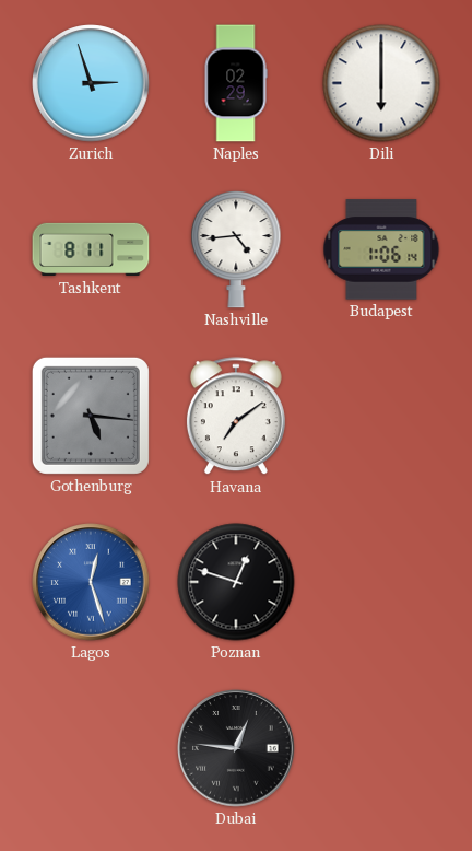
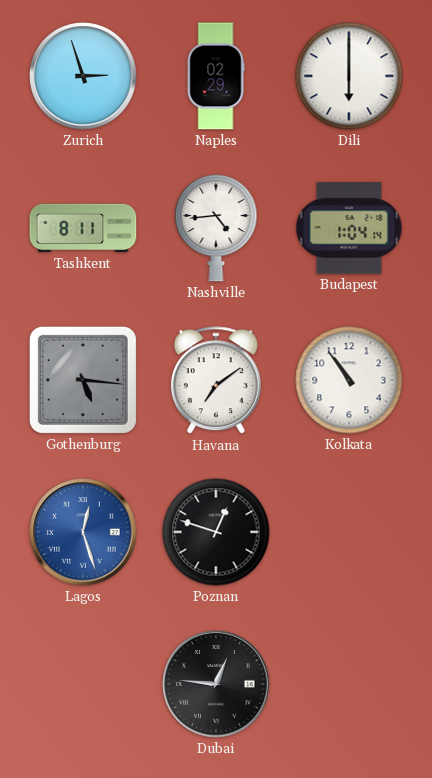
Budapest: 1:06 -> 1:04 (349, 228)
Kolkata: none -> 10:54 (349, 380)
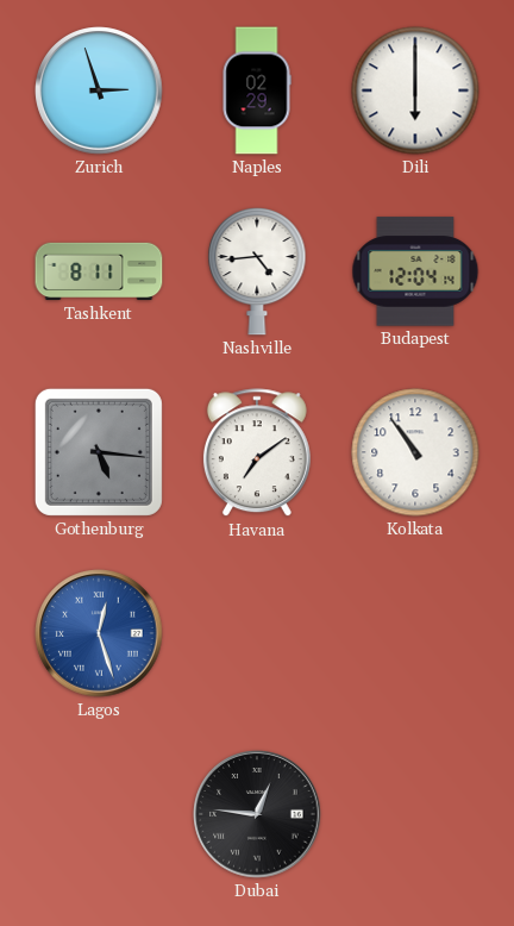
Budapest: 1:04 -> 12:04 (415, 271)
Poznan: 12:48 -> none (216, 532)
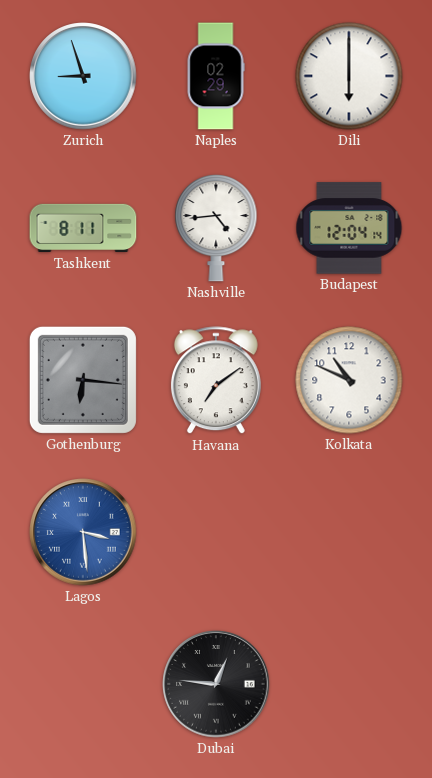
Zurich: 2:57 -> 8:57 (83, 76)
Gothenburg: 5:16 -> 6:16 (83, 380)
Kolkata: 10:54 -> 10:49 (349, 380)
Lagos: 12:27 -> 3:29 (83, 532)
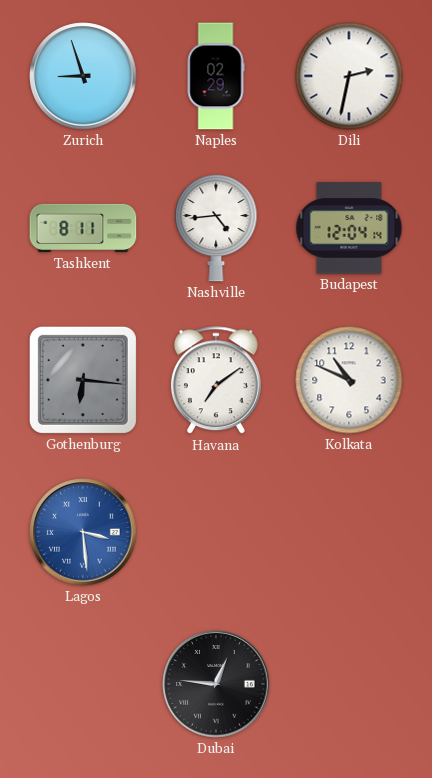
Dili: 6:00 -> 2:32 (349, 76)
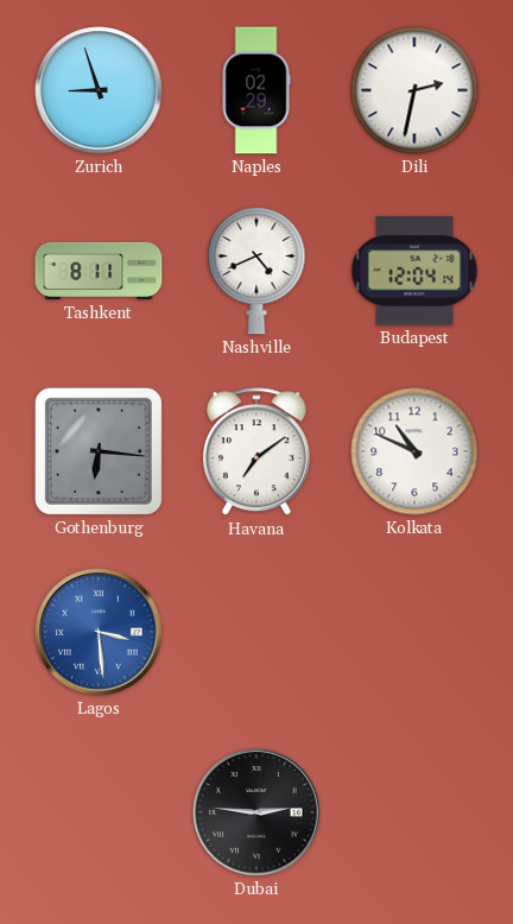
Nashville: 4:44 -> 4:41 (256, 271)
Dubai: 12:46 -> 2:46 (256, 812)
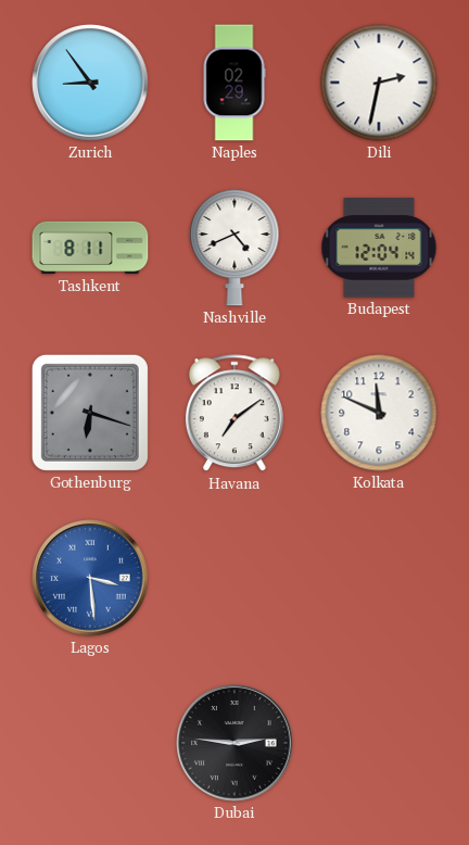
Zurich: 8:57 -> 8:54 (90, 83)
Gothenburg: 6:16 -> 6:18 (90, 413)
Kolkata: 10:49 -> 11:49 (379, 413)
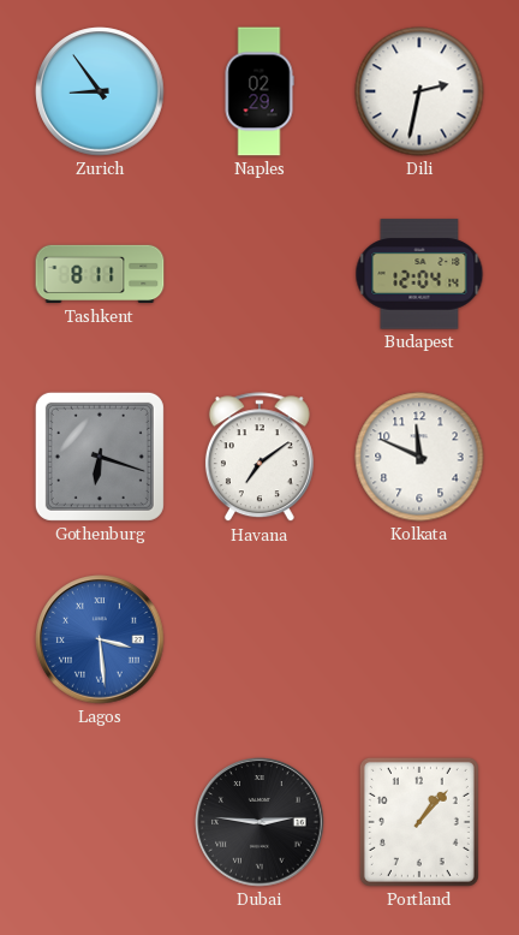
Nashville: 4:41 -> none (234, 248)
Portland: none -> 1:07 (419, 822)
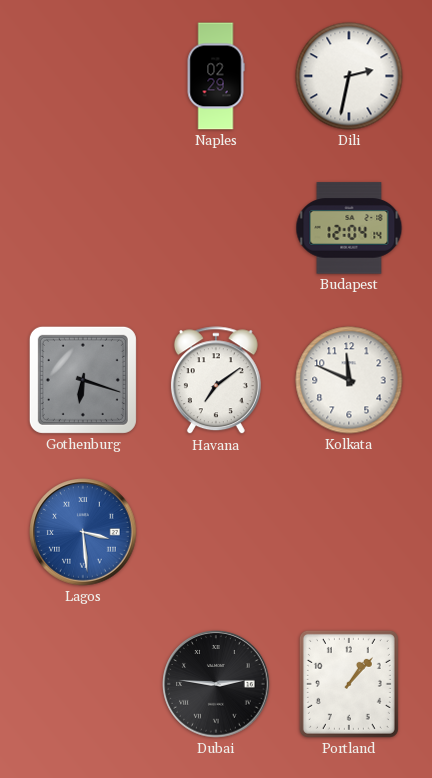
Zurich: 8:54 -> none (100, 91)
Tashkent: 8:11 -> none (100, 274)
